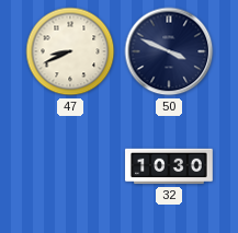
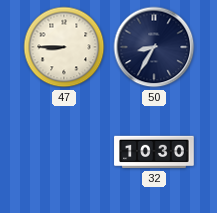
47: 8:41 -> 8:45 (64, 47)
50: 3:49 -> 8:35 (154, 47)
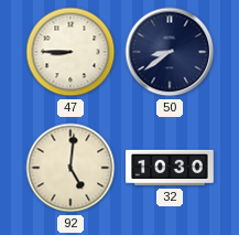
50: 8:35 -> 8:39 (170, 52)
92: none -> 5:01 (70, 168)
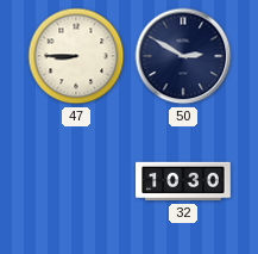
50: 8:39 -> 2:50 (183, 56)
92: 5:01 -> none (70, 168)
